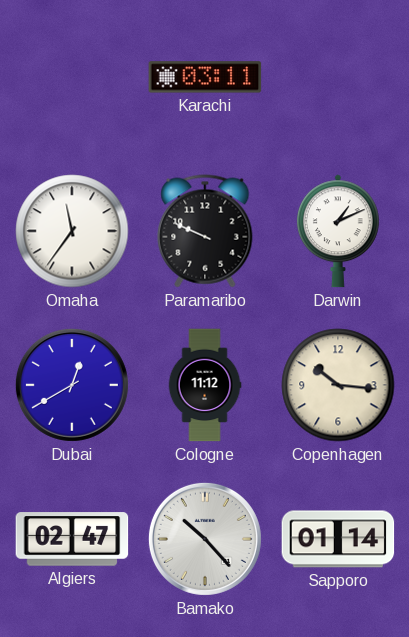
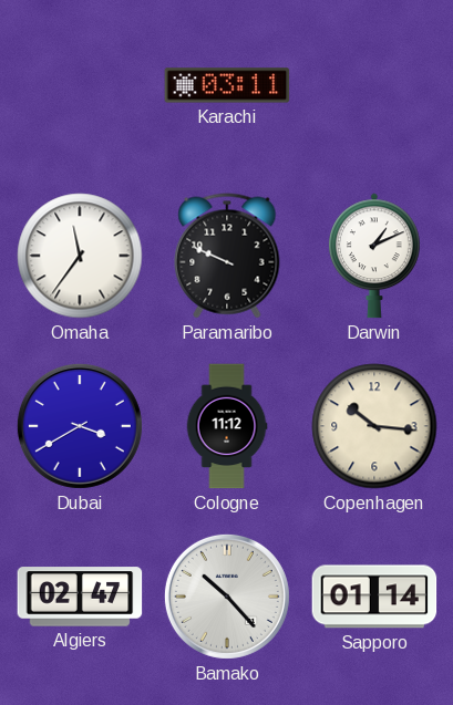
Dubai: 12:40 -> 3:40 (80, 426)
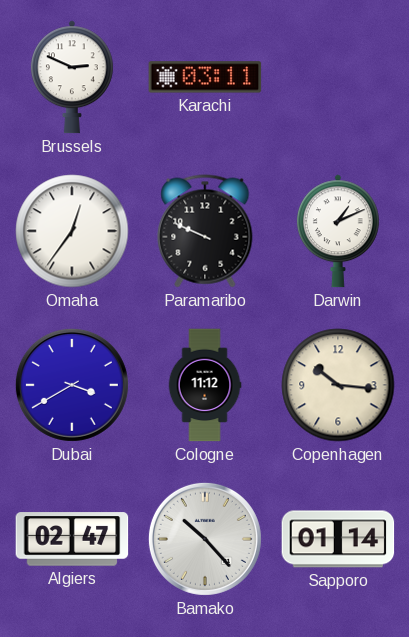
Brussels: none -> 2:49 (72, 77)
Omaha: 11:36 -> 12:36 (72, 231)
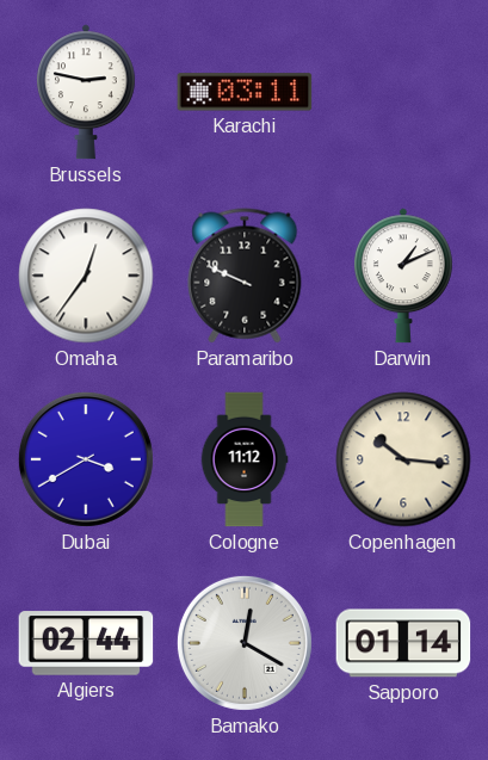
Brussels: 2:49 -> 2:47 (86, 92)
Algiers: 02:47 -> 02:44 (86, 643)
Bamako: 10:23 -> 12:20 (245, 643)
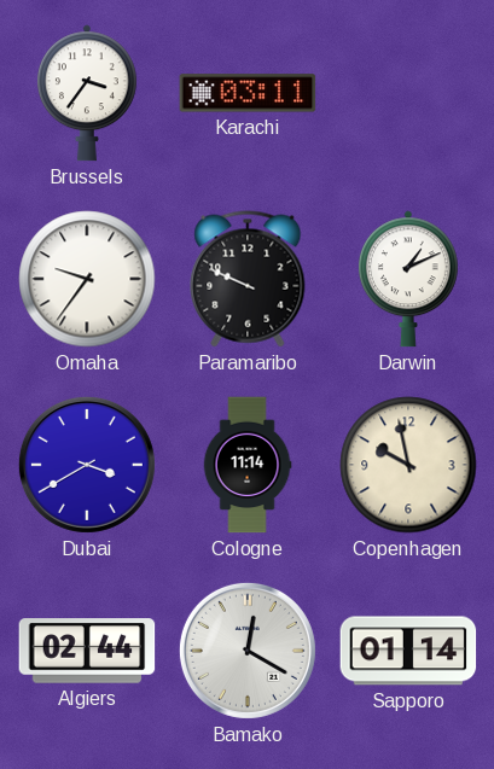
Brussels: 2:47 -> 3:36 (87, 93)
Omaha: 12:36 -> 9:36 (87, 279)
Cologne: 11:12 -> 11:14 (248, 465)
Copenhagen: 10:16 -> 9:58 (408, 465)
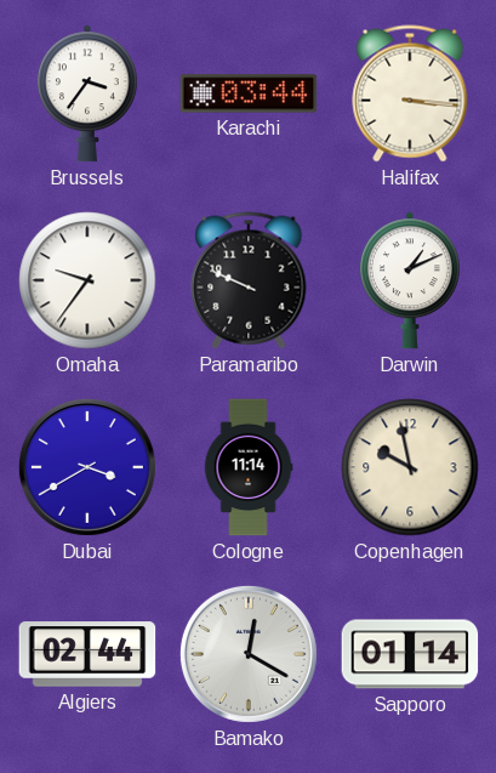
Karachi: 03:11 -> 03:44 (249, 93)
Halifax: none -> 3:16 (410, 93)
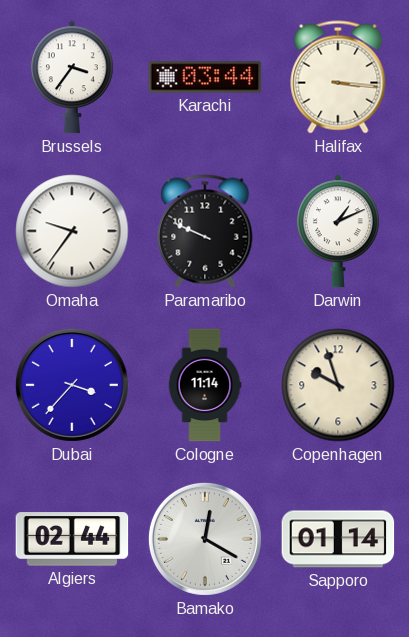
Dubai: 3:40 -> 3:37 (72, 385)
Copenhagen: 9:58 -> 9:57 (338, 385)
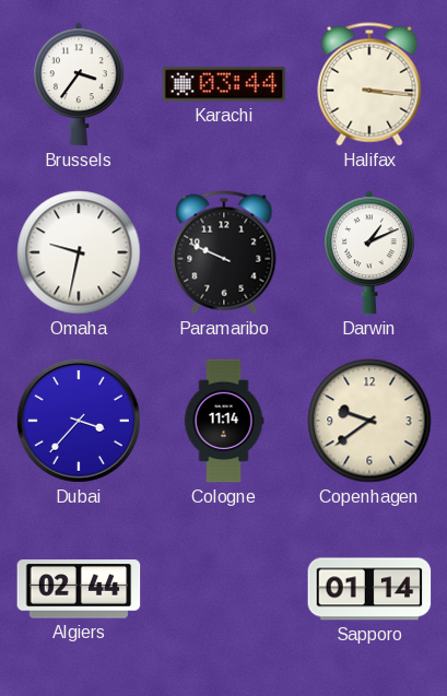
Omaha: 9:36 -> 9:32 (79, 252)
Copenhagen: 9:57 -> 9:39 (369, 421)
Bamako: 12:20 -> none (205, 539)
